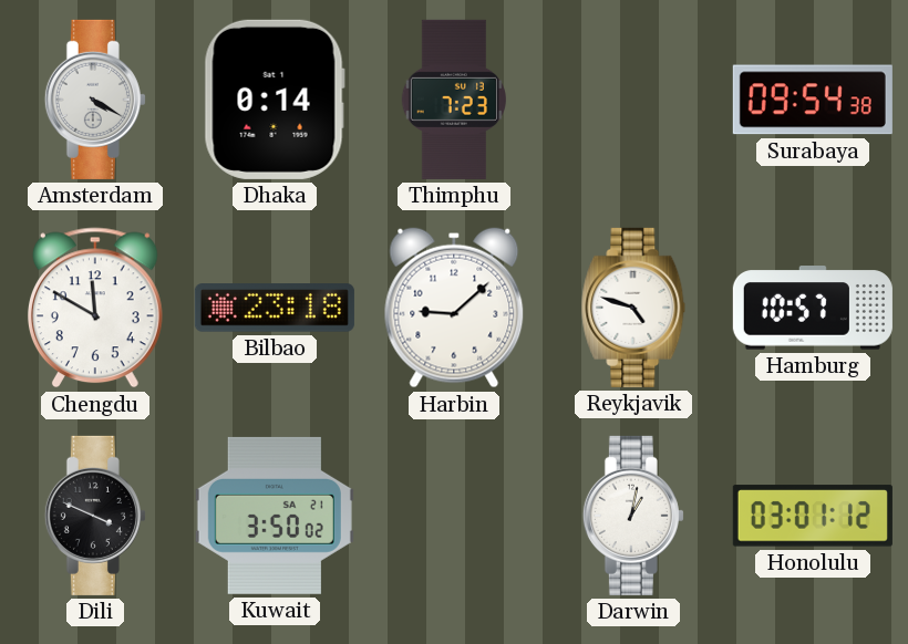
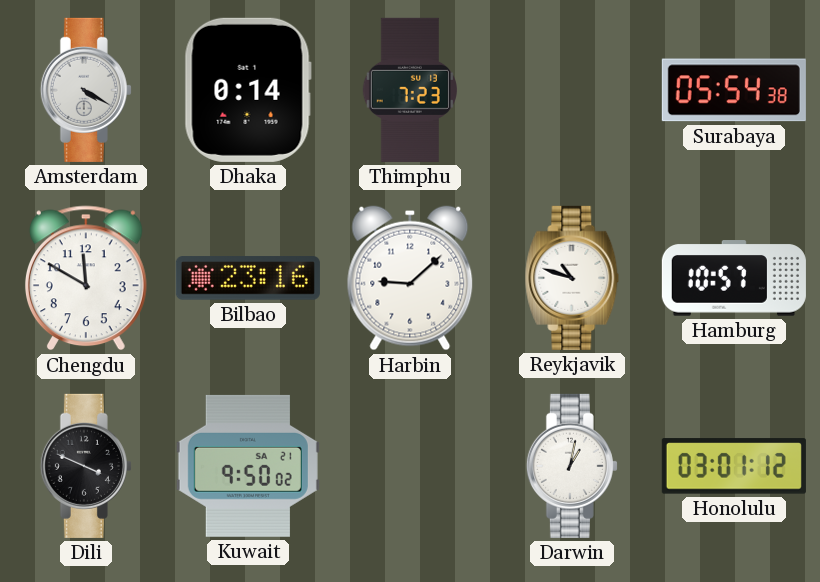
Surabaya: 09:54 -> 05:54 (734, 90)
Bilbao: 23:18 -> 23:16 (248, 278)
Reykjavik: 4:48 -> 10:48 (572, 278)
Kuwait: 3:50 -> 9:50 (248, 466)
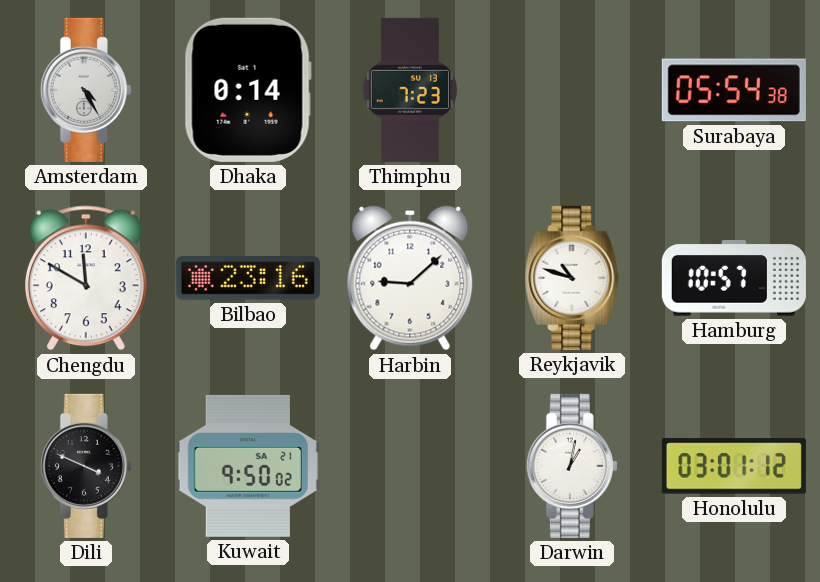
Amsterdam: 4:20 -> 4:25 (86, 90)
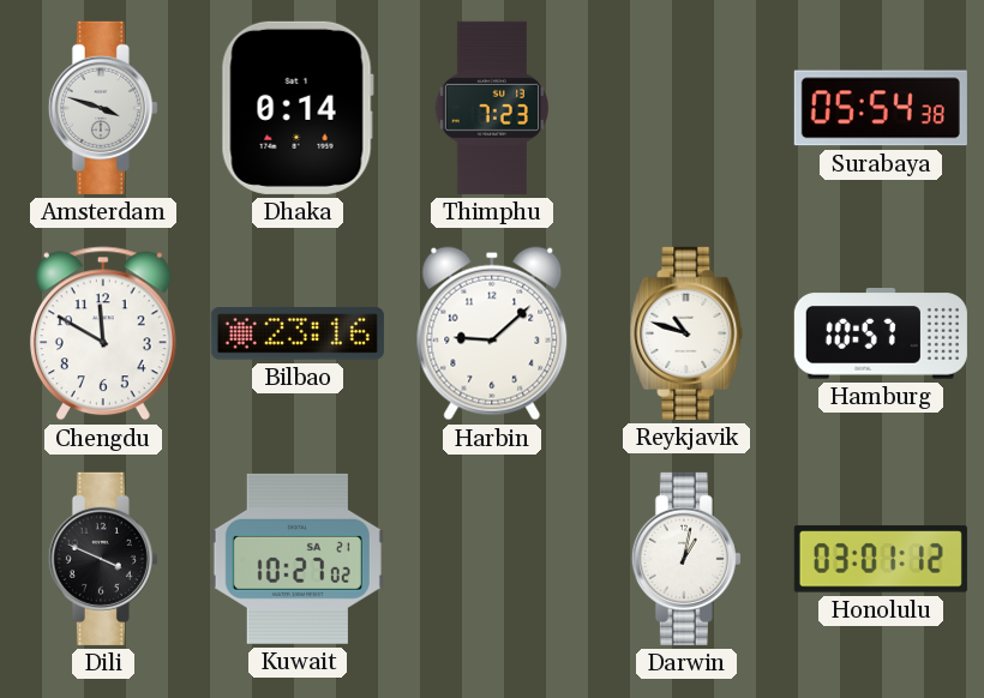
Amsterdam: 4:25 -> 3:48 (103, 108)
Kuwait: 9:50 -> 10:27 (298, 559)
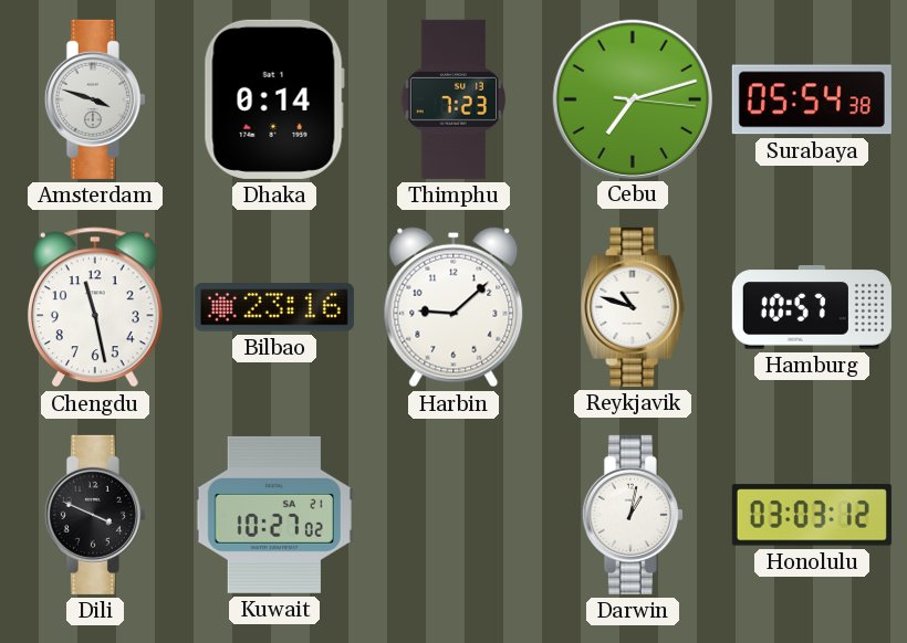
Cebu: none -> 7:12 (632, 98)
Chengdu: 11:50 -> 11:28 (95, 307)
Honolulu: 03:01 -> 03:03 (812, 515)
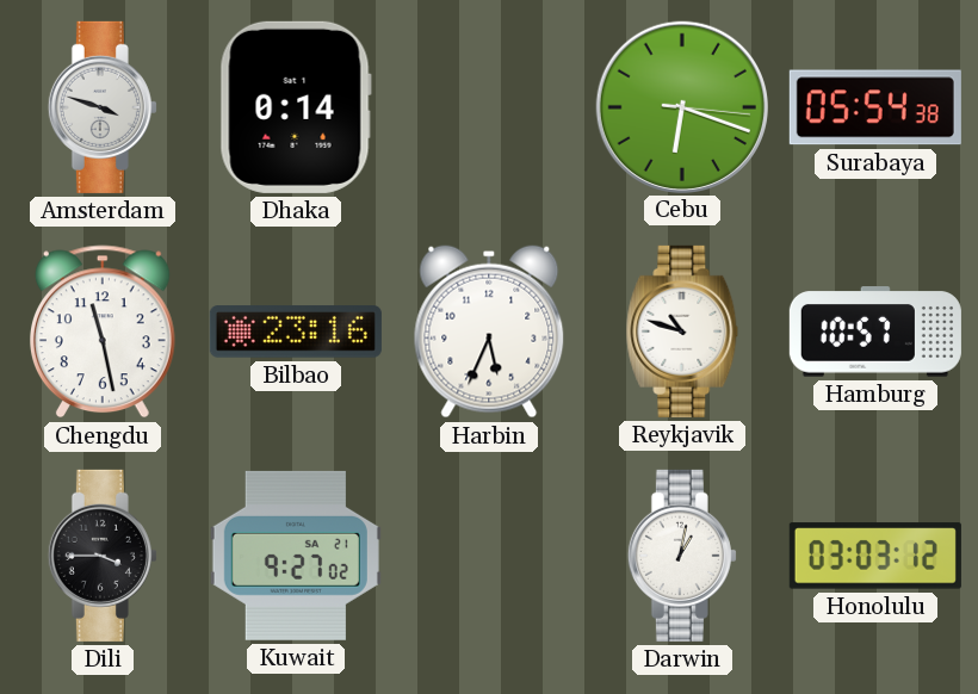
Thimphu: 7:23 -> none (454, 99)
Cebu: 7:12 -> 6:18 (681, 106)
Harbin: 9:08 -> 5:34 (489, 331)
Dili: 3:49 -> 3:45 (103, 556)
Kuwait: 10:27 -> 9:27 (296, 556)
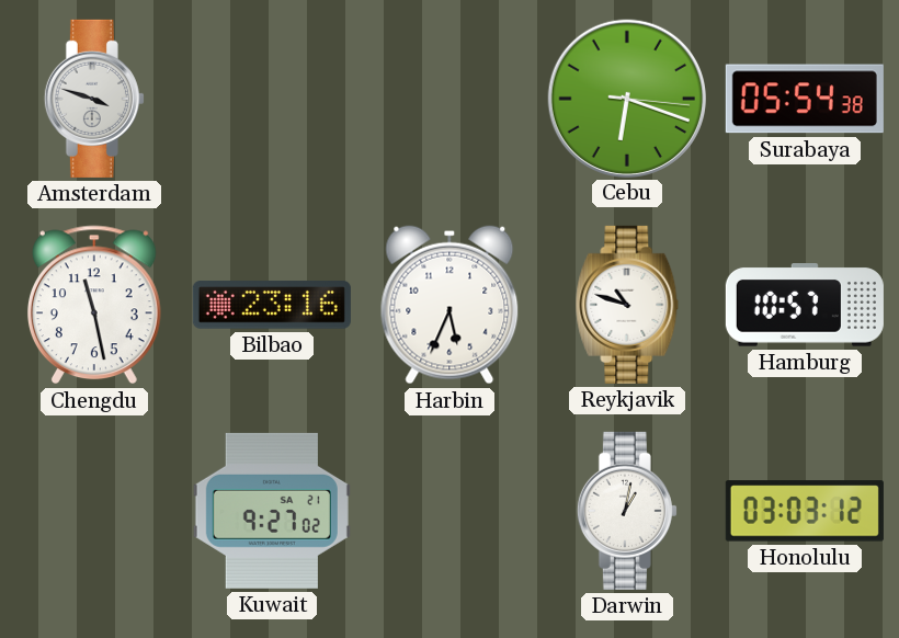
Dhaka: 0:14 -> none (296, 107)
Dili: 3:45 -> none (103, 556)
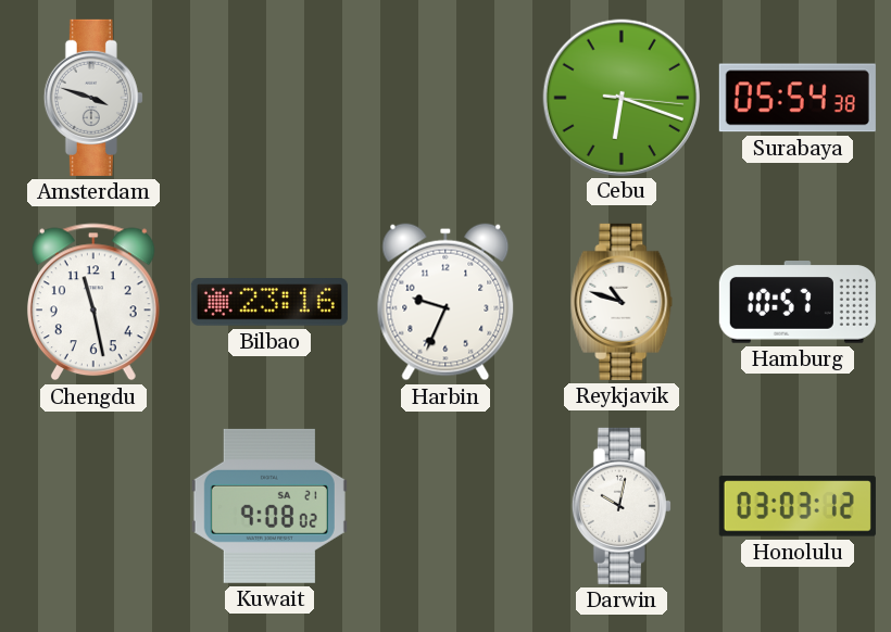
Harbin: 5:34 -> 9:34 (446, 302)
Kuwait: 9:27 -> 9:08 (269, 506)
Darwin: 1:02 -> 10:02 (622, 506)
